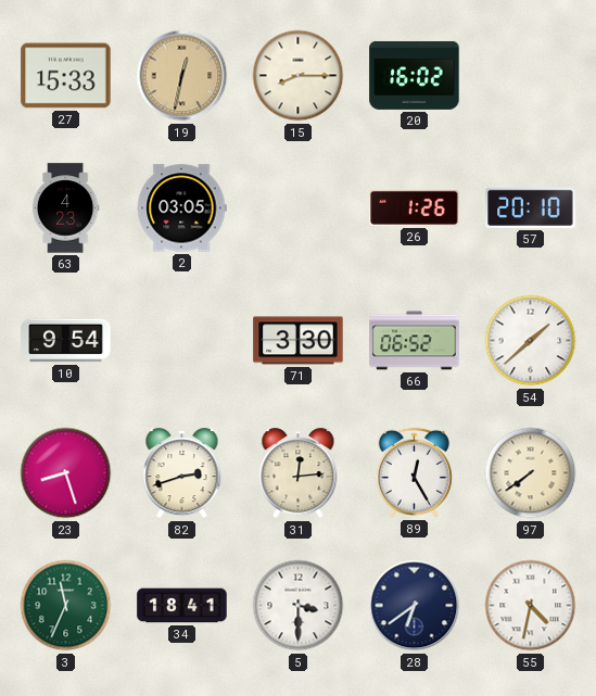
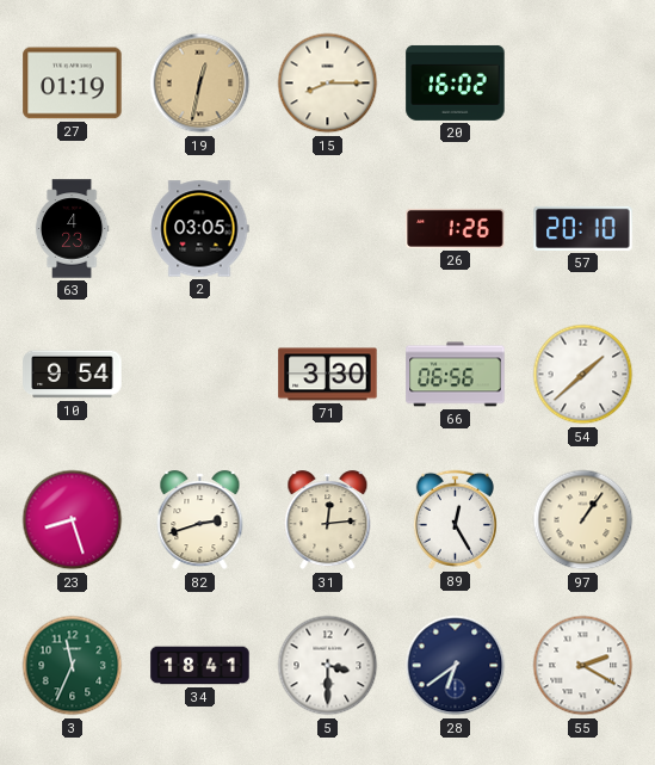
27: 15:33 -> 01:19 (73, 84)
66: 06:52 -> 06:56 (456, 375)
97: 7:39 -> 1:06 (583, 520)
55: 4:32 -> 2:20 (583, 666)
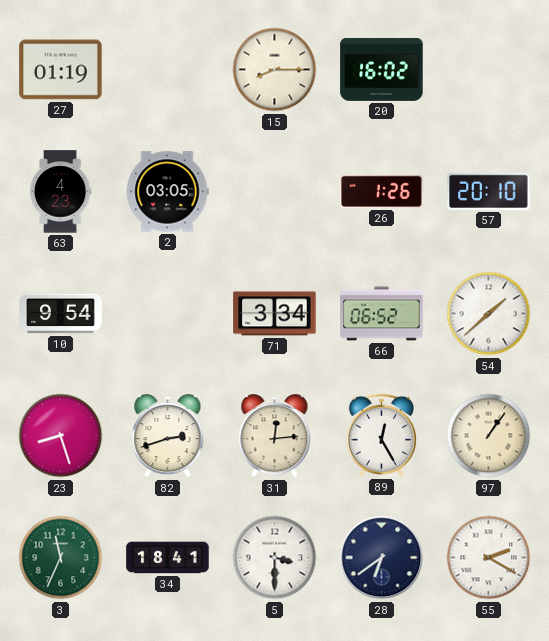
19: 12:32 -> none (200, 84)
71: 3:30 -> 3:34 (275, 314)
66: 06:56 -> 06:52 (382, 314)
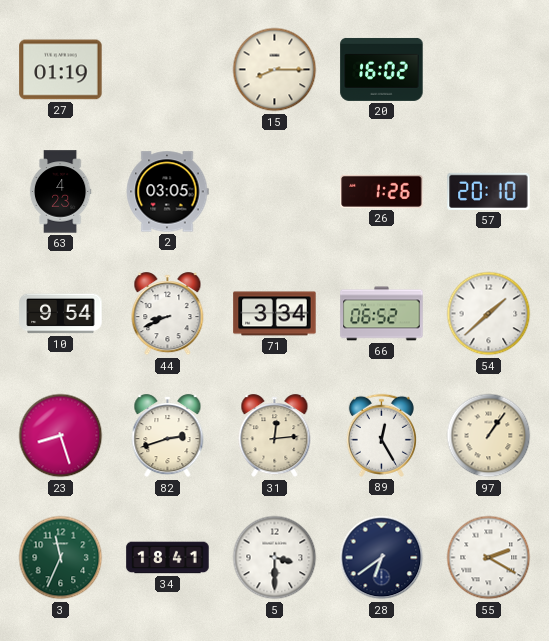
44: none -> 8:41 (168, 314)
